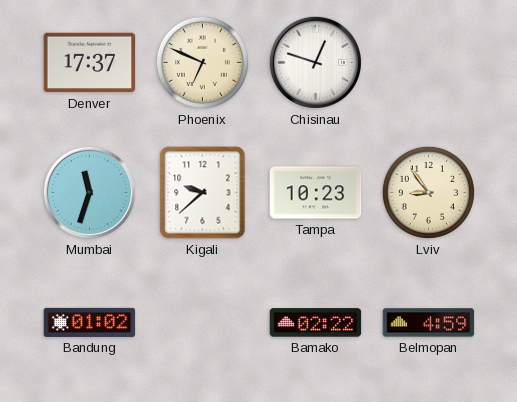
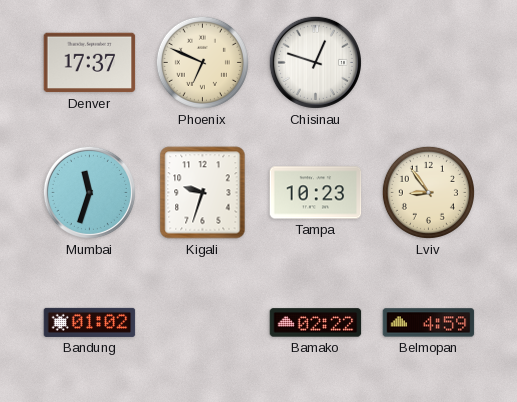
Kigali: 9:38 -> 9:33 (203, 193)
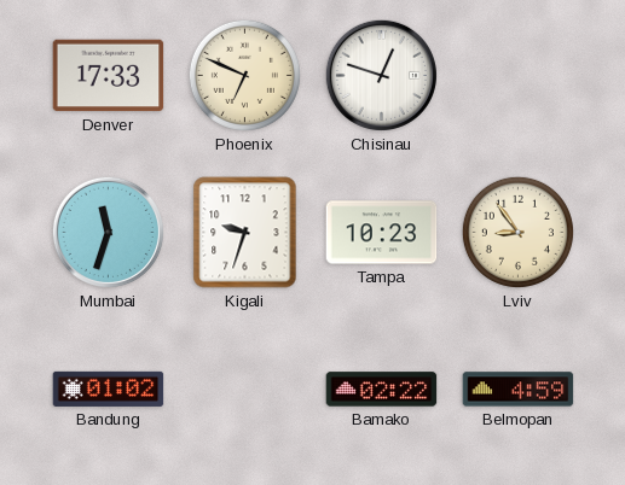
Denver: 17:37 -> 17:33 (109, 76)
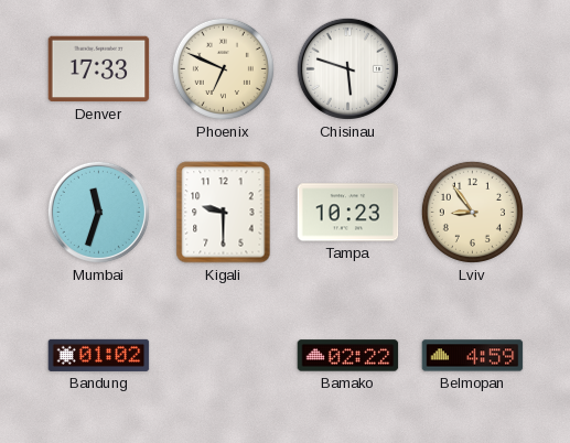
Chisinau: 12:48 -> 5:48 (347, 68)
Kigali: 9:33 -> 9:30 (224, 213)
